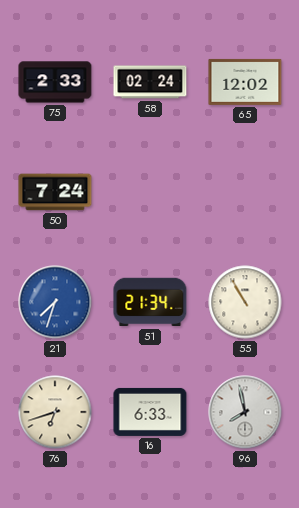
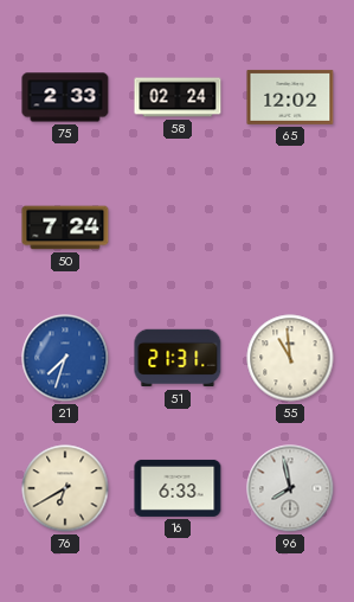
51: 21:34 -> 21:31 (178, 358)
55: 10:55 -> 10:59 (290, 358)
76: 6:42 -> 6:40 (65, 488)
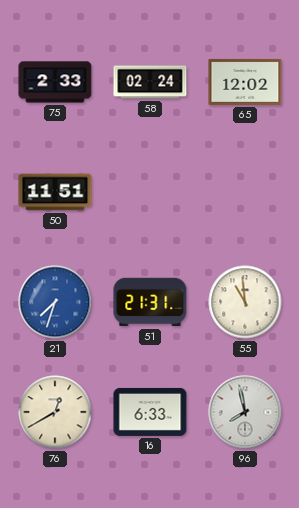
50: 7:24 -> 11:51 (55, 192)
76: 6:40 -> 12:40 (55, 412)
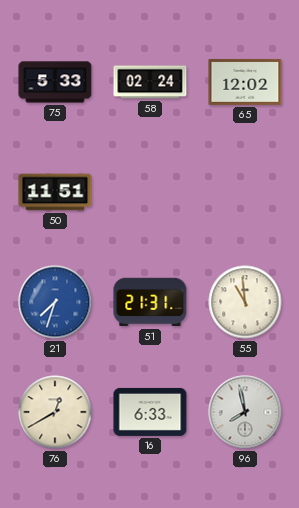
75: 2:33 -> 5:33 (55, 82)
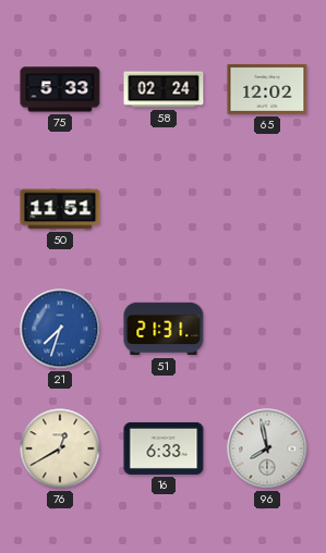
55: 10:59 -> none (245, 302)
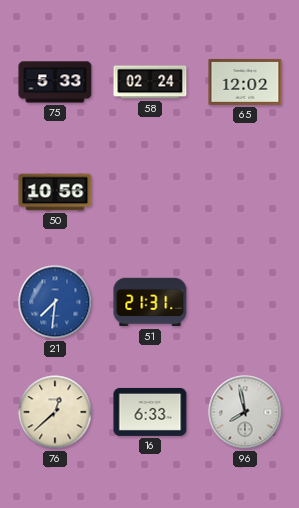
50: 11:51 -> 10:56 (55, 192)
21: 7:33 -> 7:31 (55, 302)
76: 12:40 -> 12:38 (55, 412)
